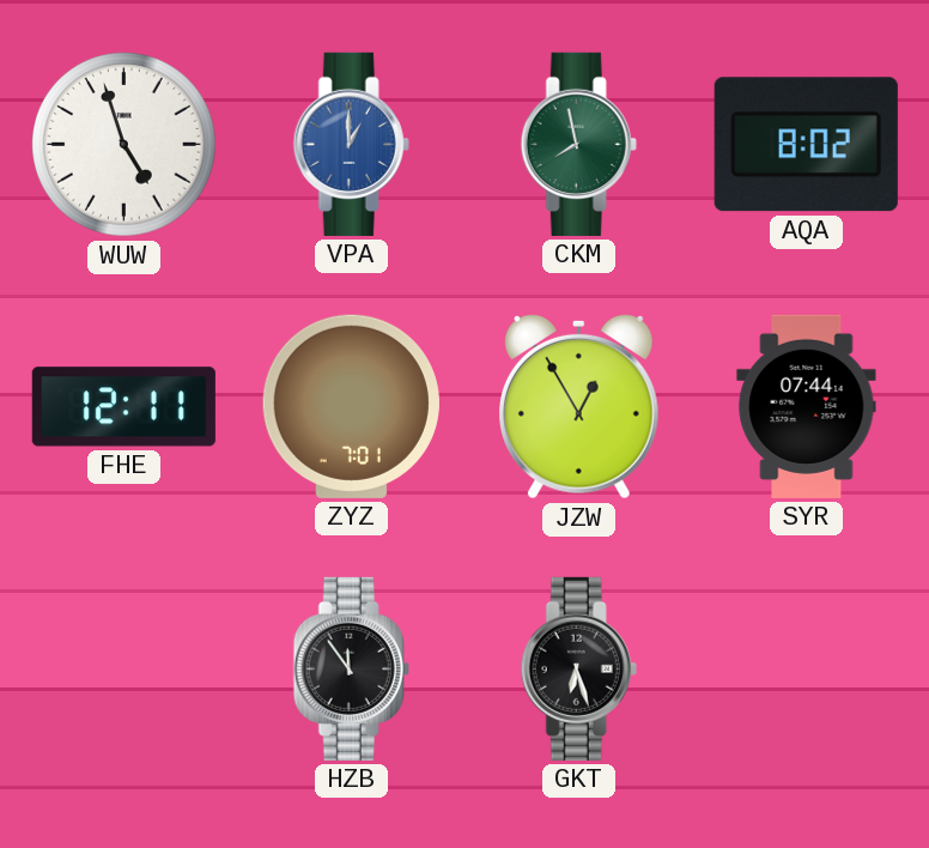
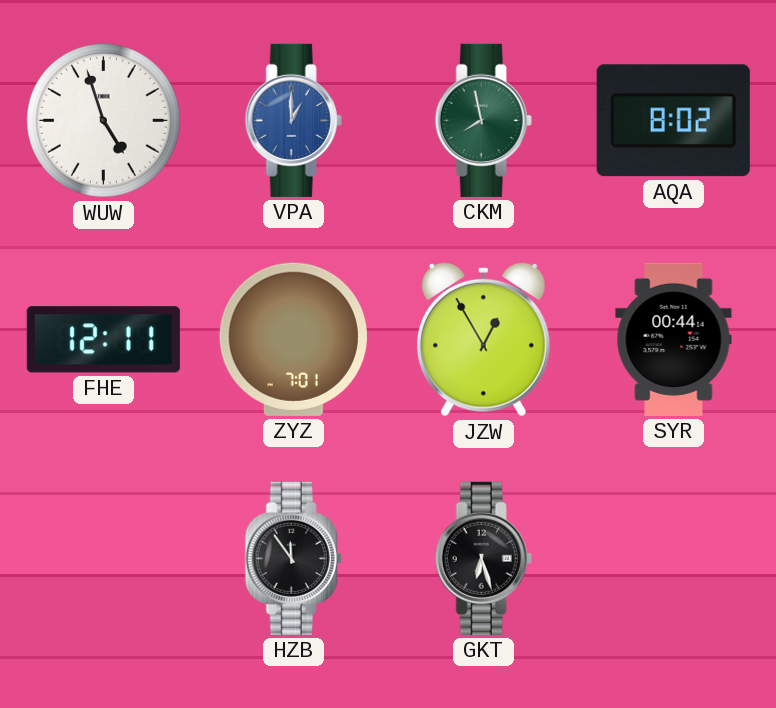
SYR: 07:44 -> 00:44 (674, 339)
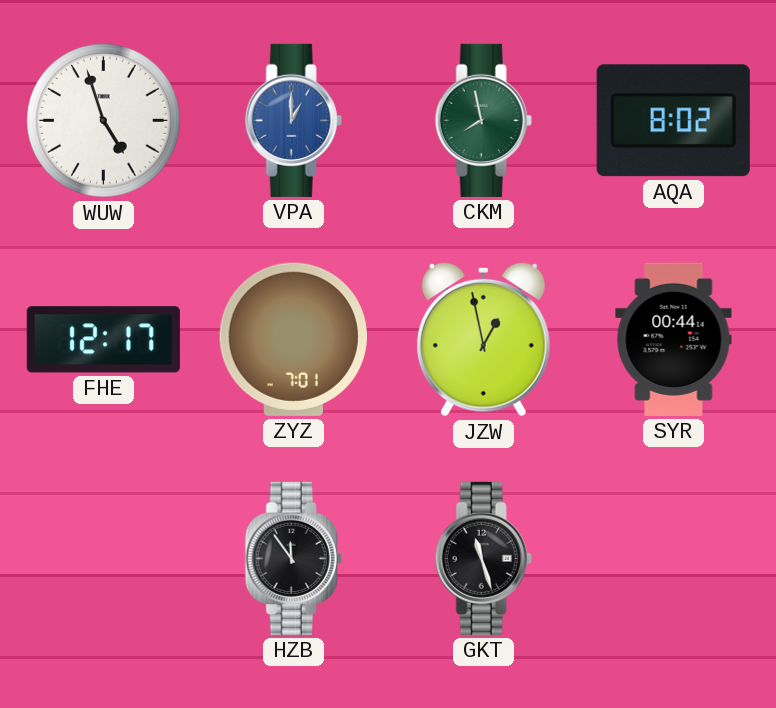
FHE: 12:11 -> 12:17 (103, 340)
JZW: 12:55 -> 12:58 (483, 339)
GKT: 6:27 -> 11:27 (483, 558)
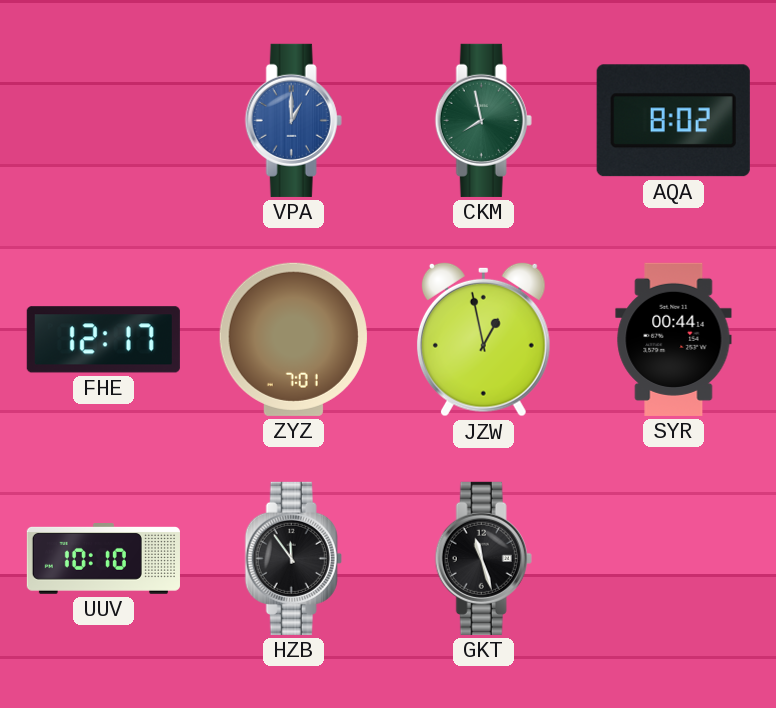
WUW: 4:57 -> none (104, 121)
UUV: none -> 10:10 (103, 559)
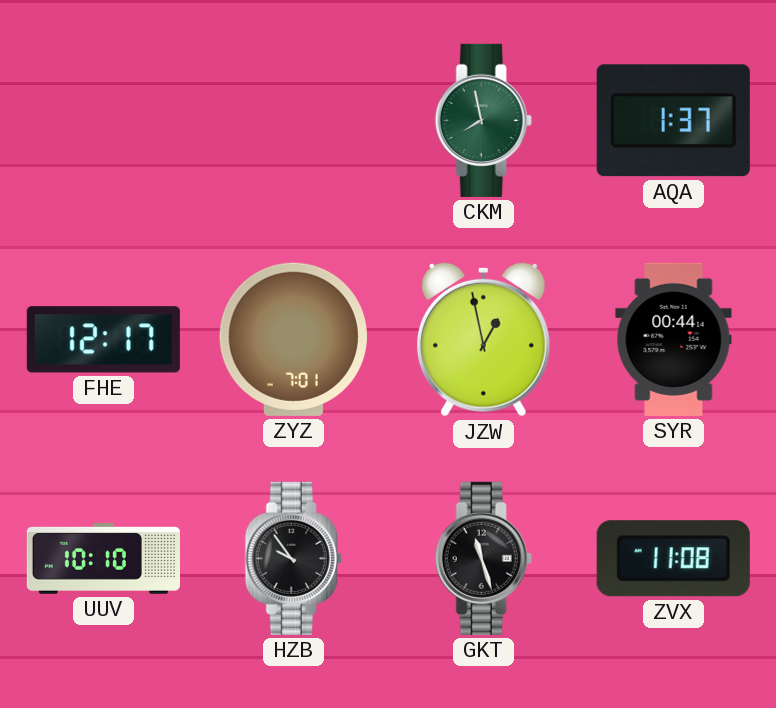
VPA: 1:00 -> none (293, 120)
AQA: 8:02 -> 1:37 (673, 121)
HZB: 11:54 -> 9:54 (293, 558)
ZVX: none -> 11:08 (673, 559)
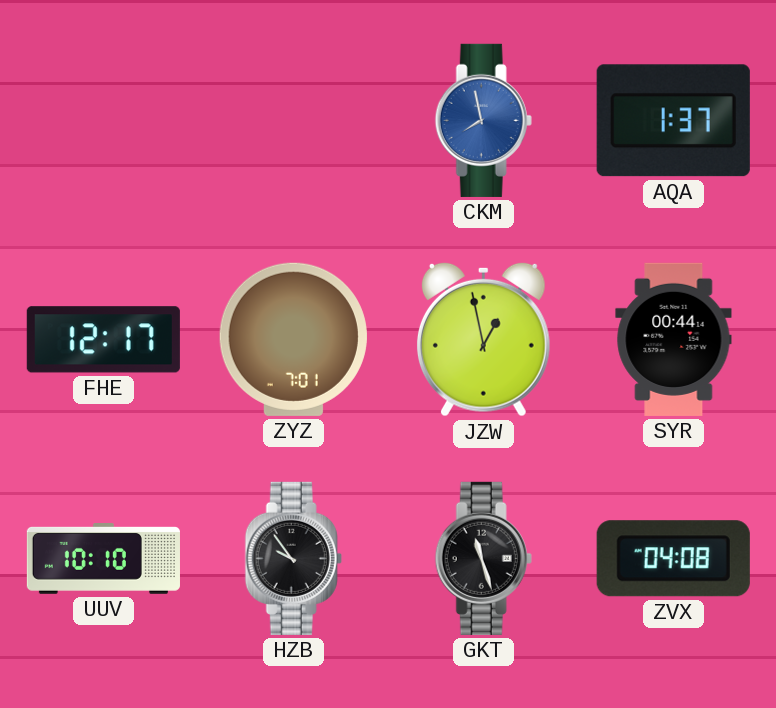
CKM dial: green -> blue (483, 120)
ZVX: 11:08 -> 04:08 (673, 559)
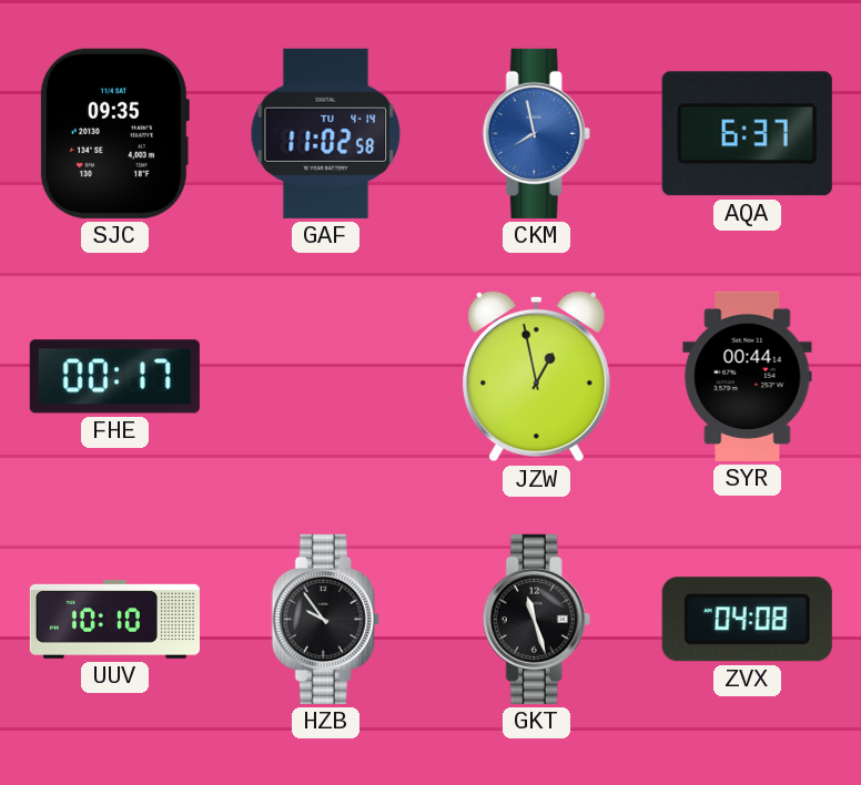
SJC: none -> 09:35 (114, 133)
GAF: none -> 11:02 (326, 133)
AQA: 1:37 -> 6:37 (747, 134)
FHE: 12:17 -> 00:17 (114, 377)
ZYZ: 7:01 -> none (293, 339)
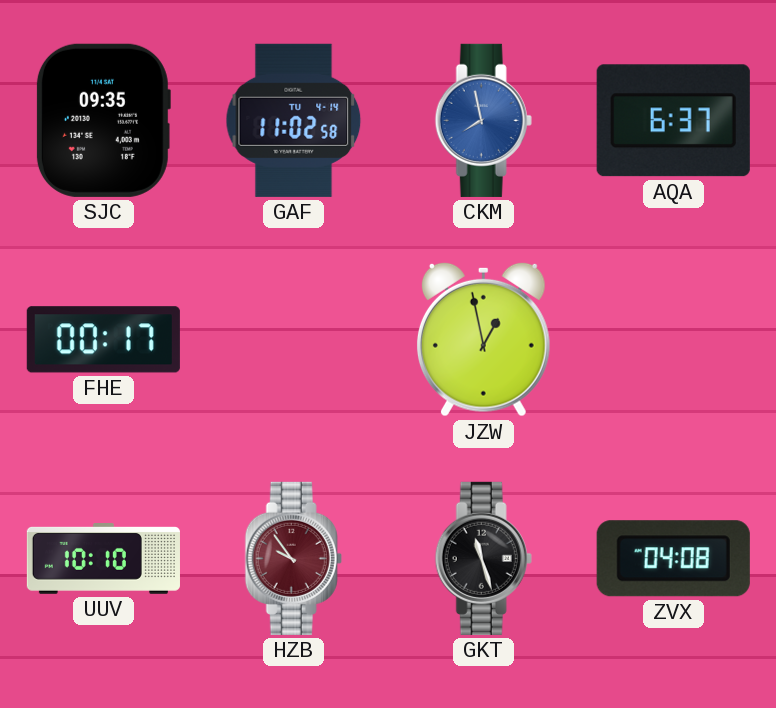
SYR: 00:44 -> none (748, 376)
HZB dial: black -> burgundy (293, 558)
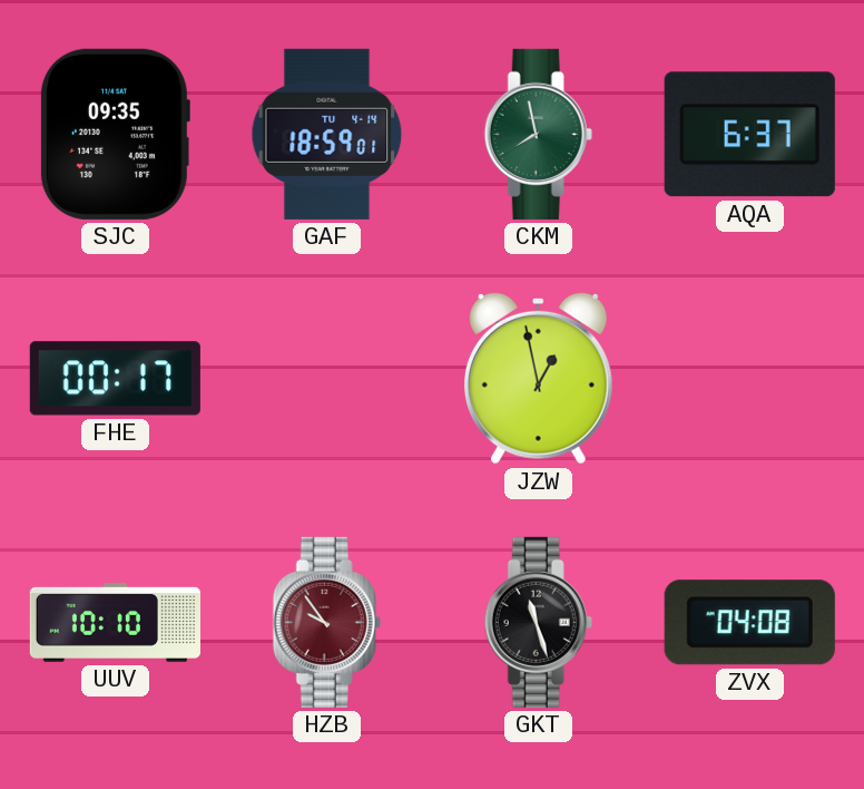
GAF: 11:02 -> 18:59 (327, 134)
CKM dial: blue -> green (538, 134)
